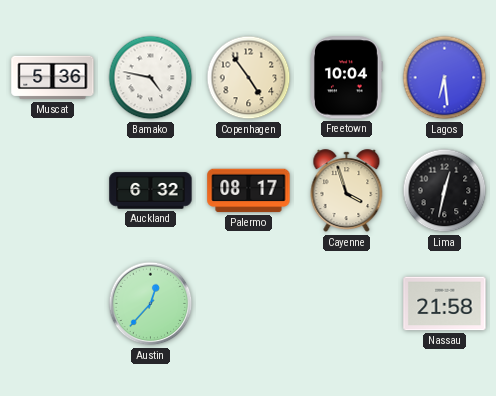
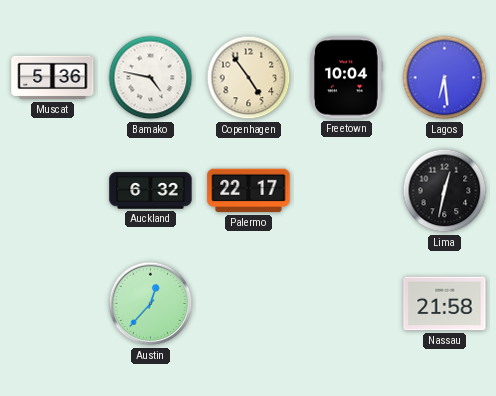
Palermo: 08:17 -> 22:17 (249, 191)
Cayenne: 3:57 -> none (347, 191)
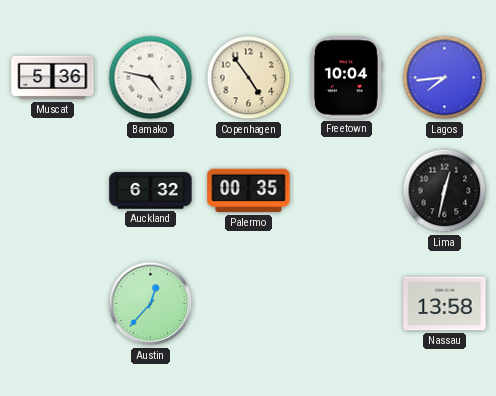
Lagos: 6:29 -> 7:44 (445, 78)
Palermo: 22:17 -> 00:35 (249, 191)
Nassau: 21:58 -> 13:58 (445, 304)
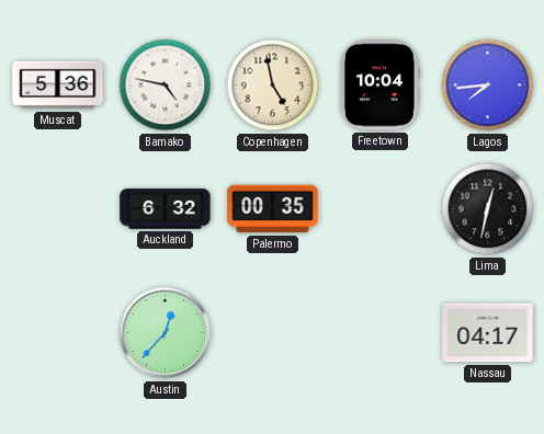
Copenhagen: 4:54 -> 4:58 (273, 85)
Nassau: 13:58 -> 04:17 (488, 333)
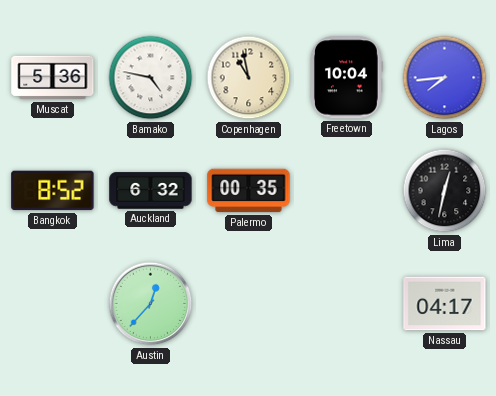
Copenhagen: 4:58 -> 10:58 (249, 78)
Bangkok: none -> 8:52 (53, 191)
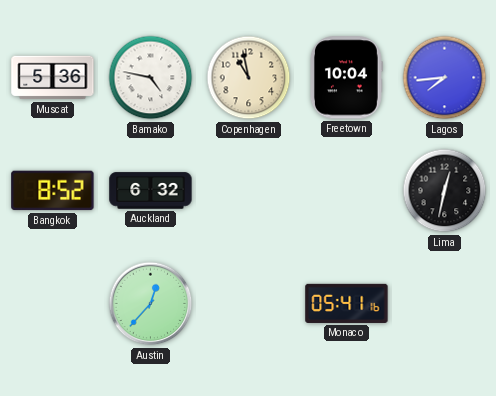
Palermo: 00:35 -> none (249, 191)
Monaco: none -> 05:41 (347, 303)
Nassau: 04:17 -> none (445, 304)
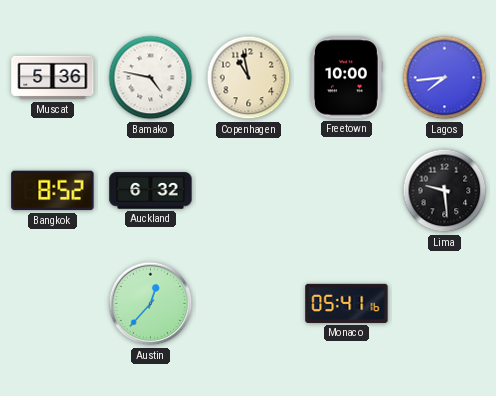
Freetown: 10:04 -> 10:00 (347, 78)
Lima: 12:32 -> 9:29 (445, 191)
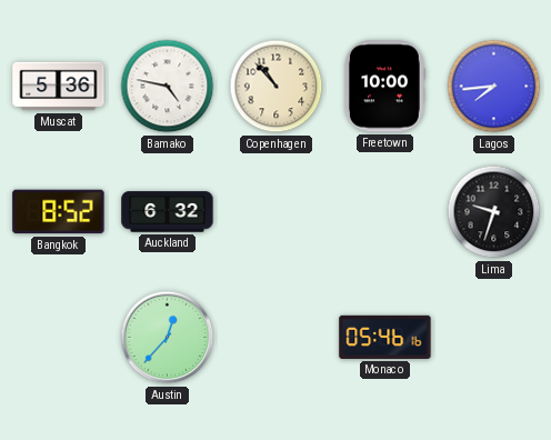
Copenhagen: 10:58 -> 10:53 (277, 87)
Lima: 9:29 -> 9:33 (494, 212)
Monaco: 05:41 -> 05:46 (385, 337)
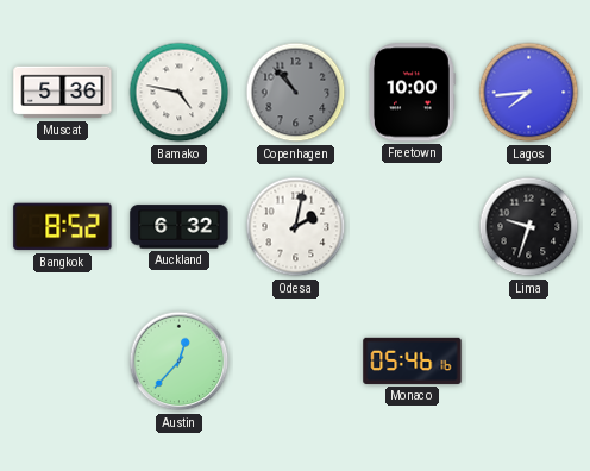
Copenhagen dial: cream -> grey (296, 93)
Odesa: none -> 2:02 (296, 227)
